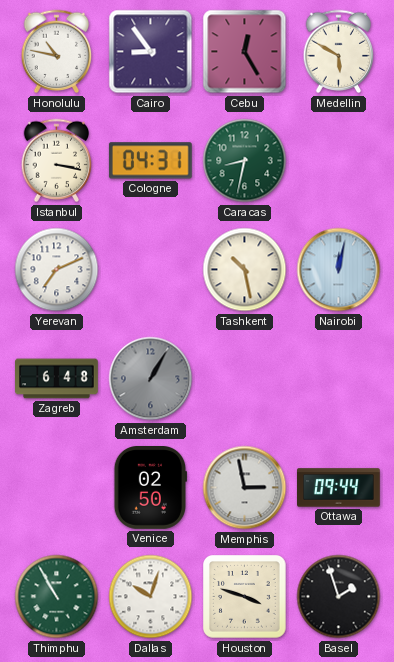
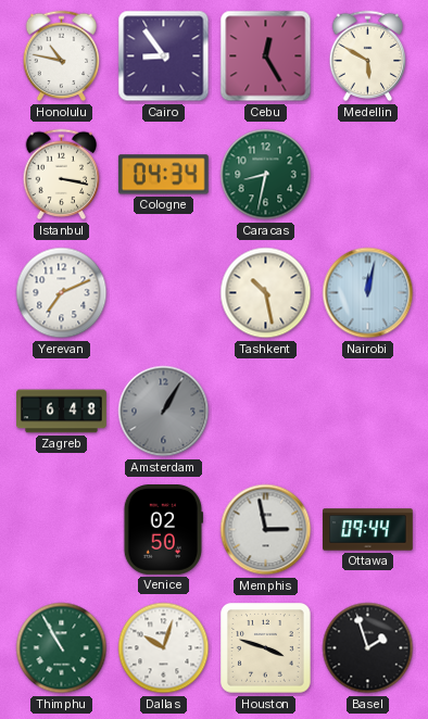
Cologne: 04:31 -> 04:34 (163, 175)
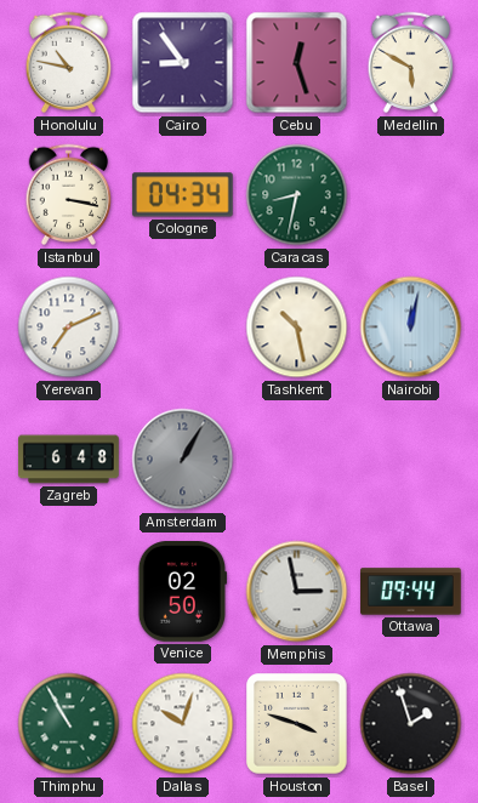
Cebu: 12:25 -> 12:27 (297, 63)
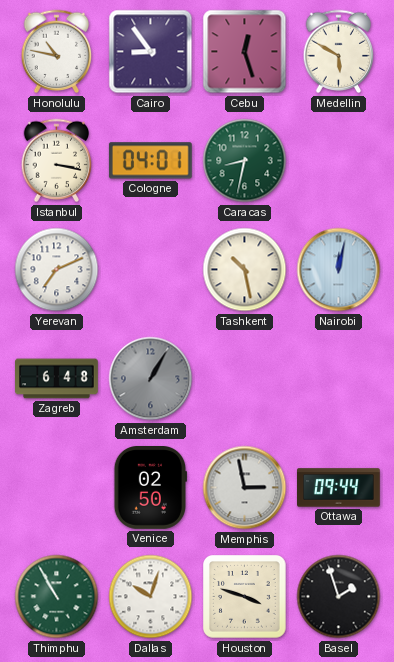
Cologne: 04:34 -> 04:01 (150, 161)
